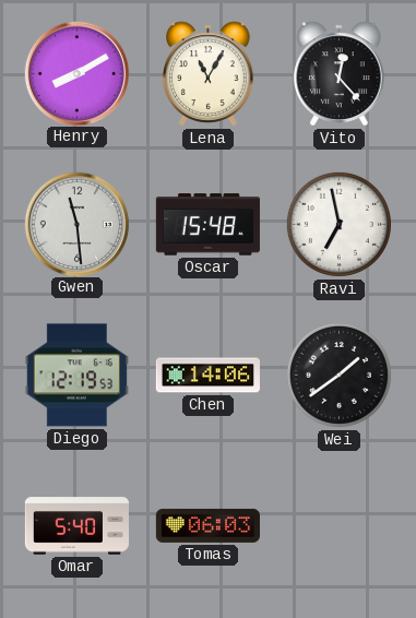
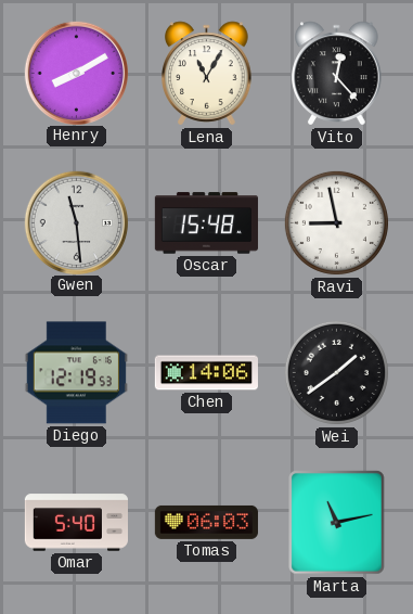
Ravi: 6:58 -> 8:58 (336, 222)
Marta: none -> 11:13 (337, 523)
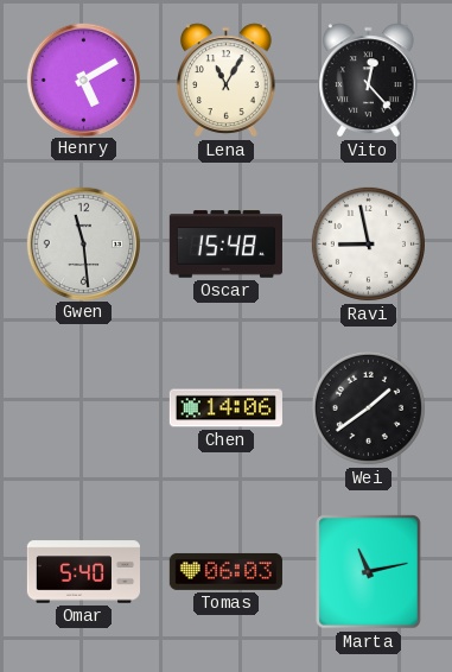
Henry: 8:10 -> 5:10 (83, 80)
Diego: 12:19 -> none (76, 373)
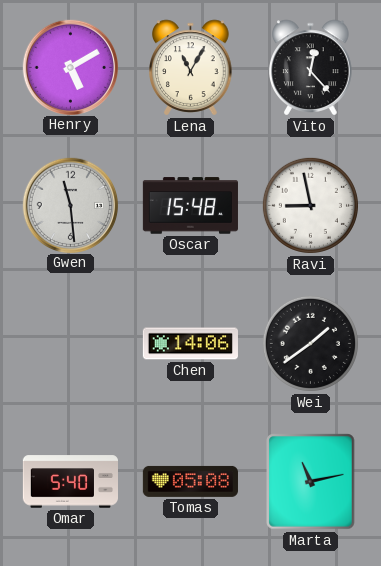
Tomas: 06:03 -> 05:08 (190, 481)
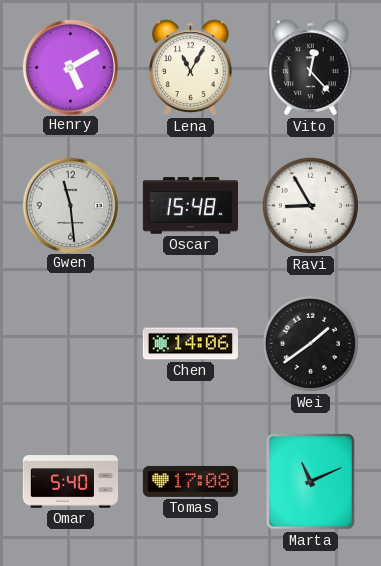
Ravi: 8:58 -> 8:55 (310, 205)
Tomas: 05:08 -> 17:08 (190, 481)
Marta: 11:13 -> 11:11 (311, 482)
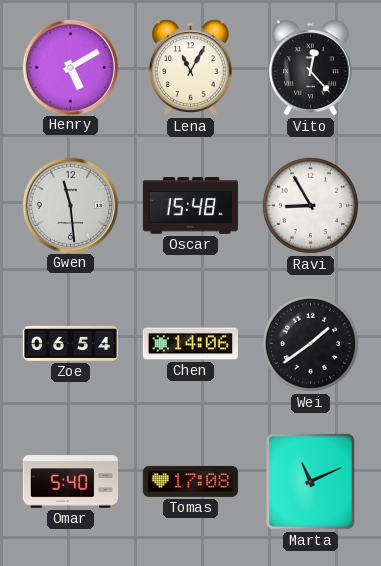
Zoe: none -> 06:54 (70, 343)
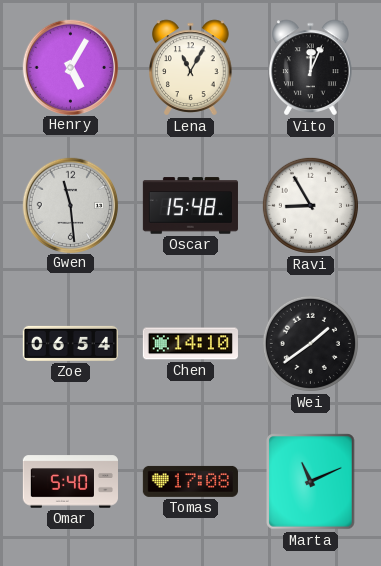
Henry: 5:10 -> 5:05 (70, 67)
Vito: 12:23 -> 12:04 (311, 68)
Chen: 14:06 -> 14:10 (190, 344)
